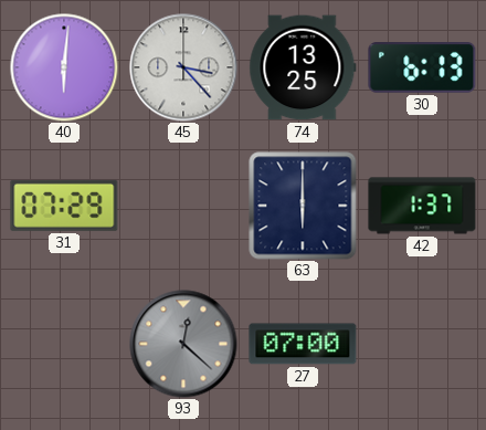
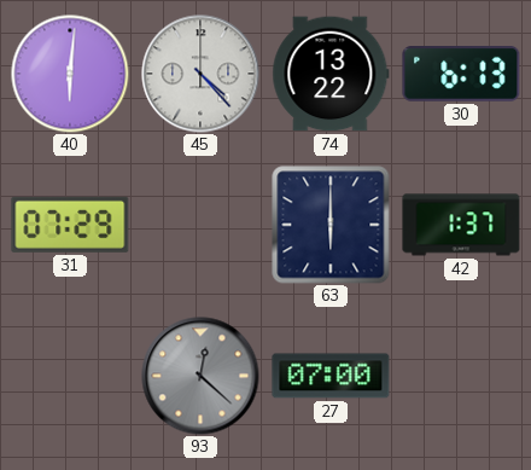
45: 3:23 -> 4:23 (200, 74)
74: 13:25 -> 13:22 (331, 74)
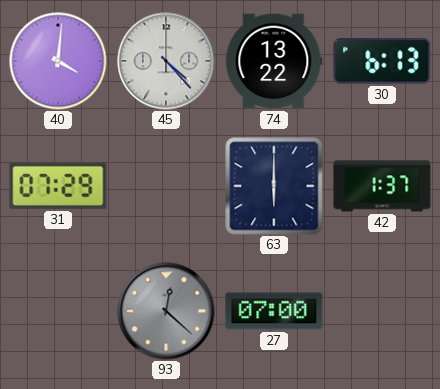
40: 6:01 -> 4:01 (58, 61)
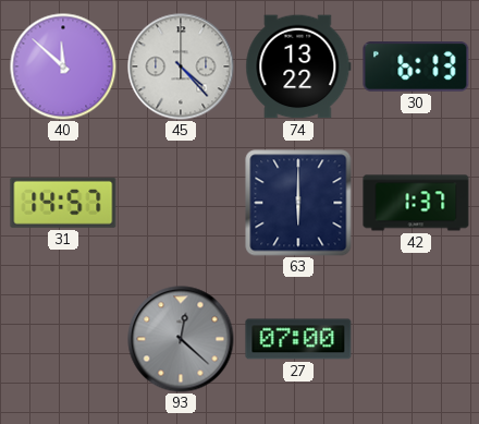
40: 4:01 -> 11:52 (63, 66)
31: 07:29 -> 14:57 (63, 203)
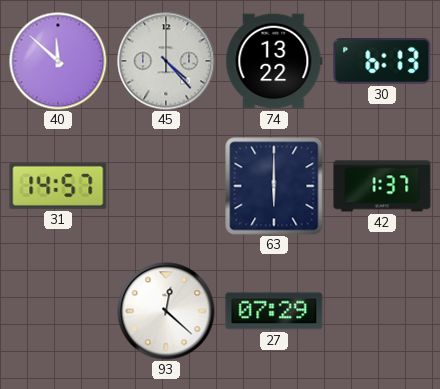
93 dial: grey -> white (166, 311)
27: 07:00 -> 07:29 (274, 311)
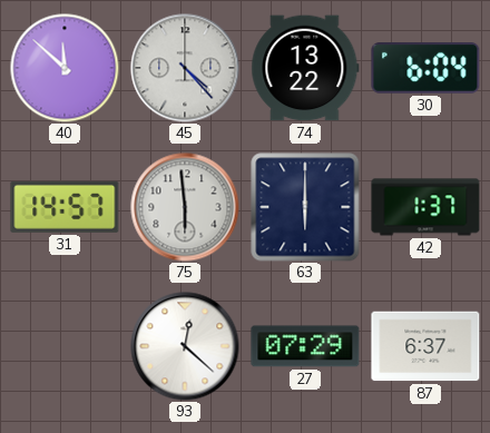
30: 6:13 -> 6:04 (425, 68)
75: none -> 5:59 (185, 207)
87: none -> 6:37 (425, 346)
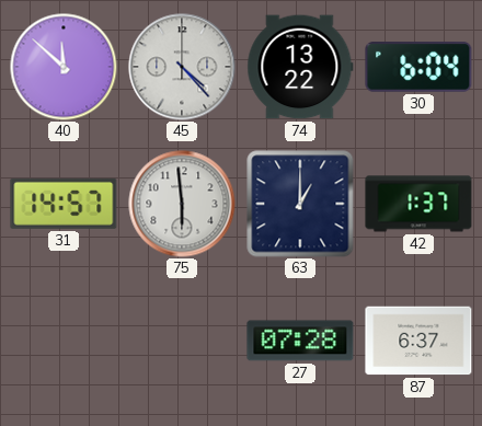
63: 6:00 -> 1:00 (300, 204)
93: 12:22 -> none (185, 346)
27: 07:29 -> 07:28 (300, 341)
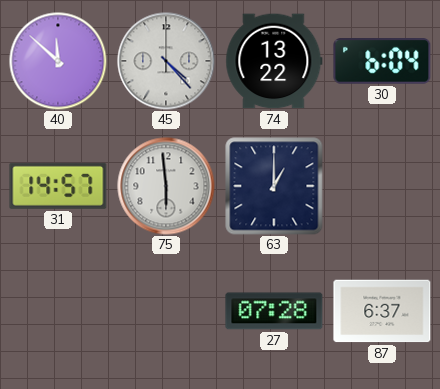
42: 1:37 -> none (418, 204)
